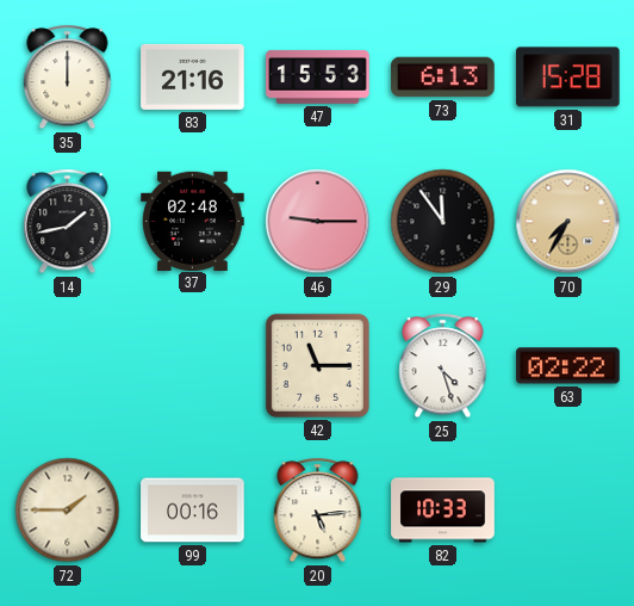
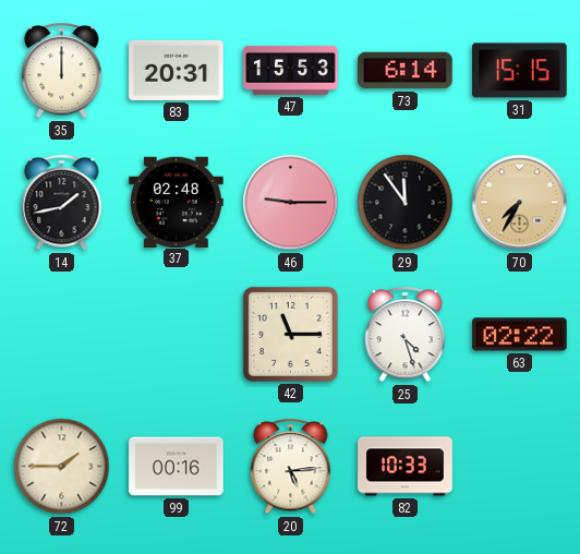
83: 21:16 -> 20:31 (177, 70)
73: 6:13 -> 6:14 (406, 71)
31: 15:28 -> 15:15 (520, 71)
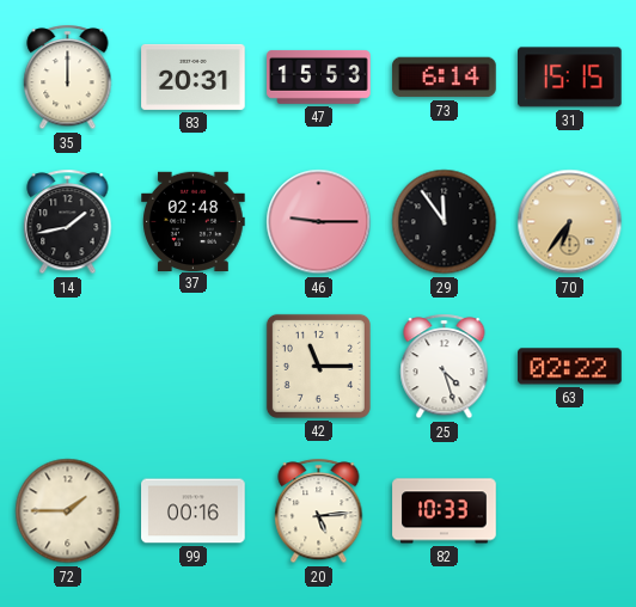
70: 7:35 -> 6:36 (570, 222)
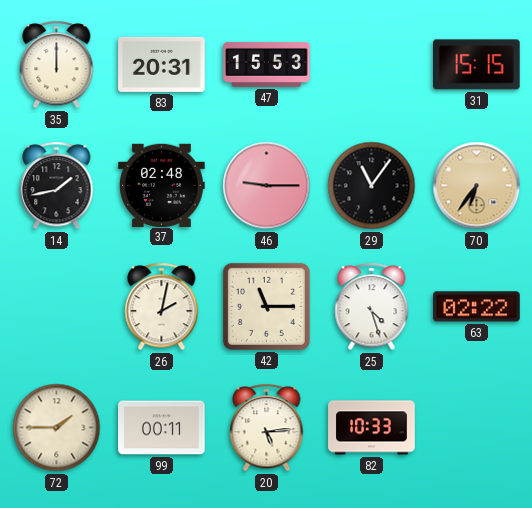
73: 6:14 -> none (445, 78)
29: 11:54 -> 11:06 (372, 186)
26: none -> 2:02 (162, 307)
99: 00:16 -> 00:11 (162, 428)
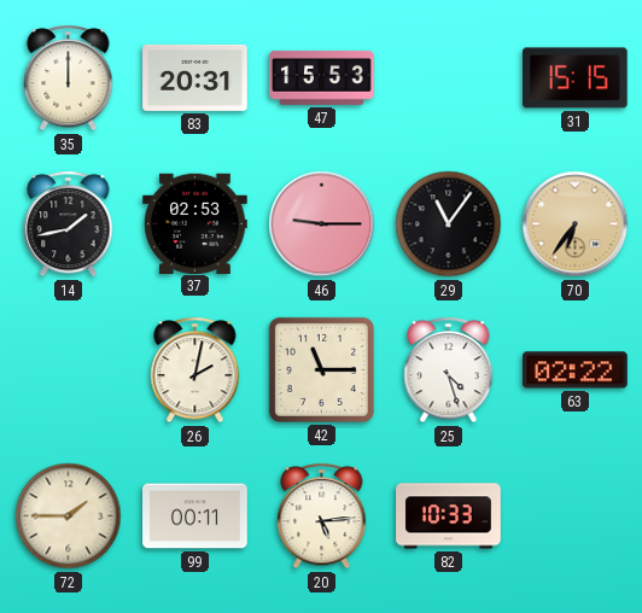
37: 02:48 -> 02:53 (195, 223)
